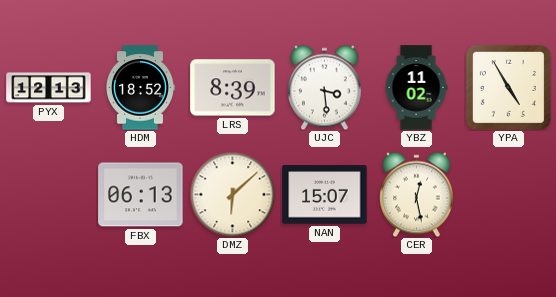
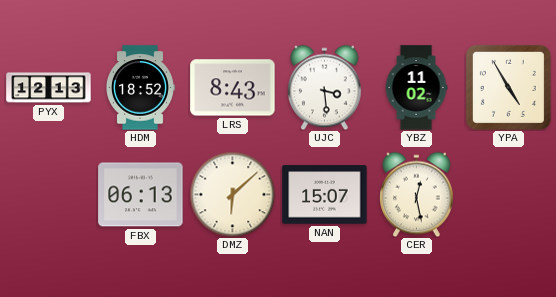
LRS: 8:39 -> 8:43 (233, 88)
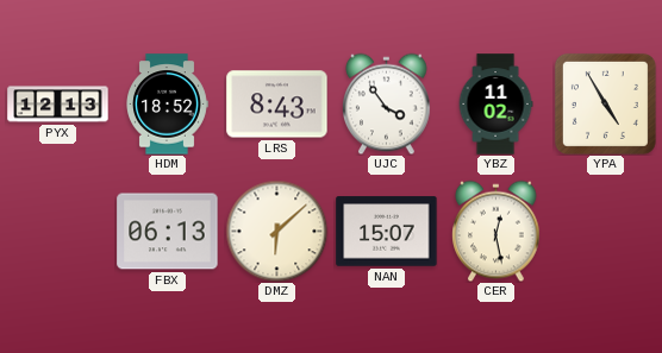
UJC: 3:29 -> 3:54 (387, 103)
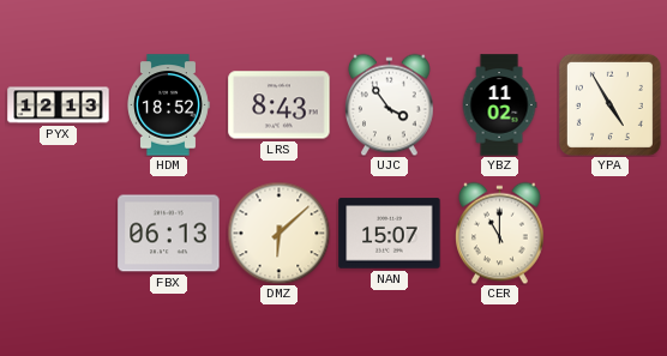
CER: 12:28 -> 11:00 (500, 233)
